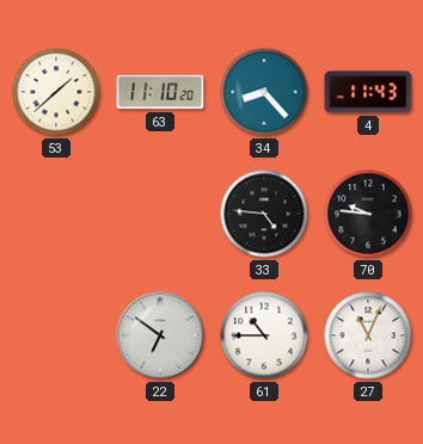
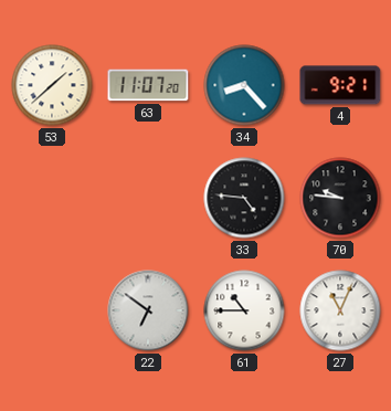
63: 11:10 -> 11:07 (148, 85)
4: 11:43 -> 9:21 (340, 85)
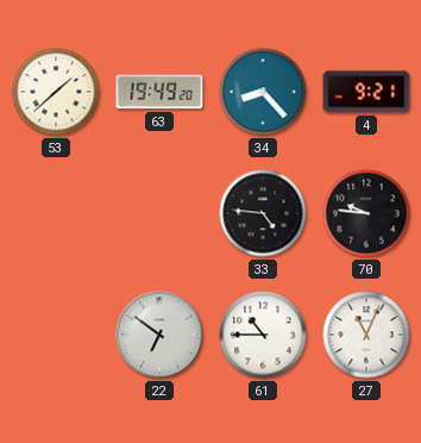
63: 11:07 -> 19:49 (159, 92)
